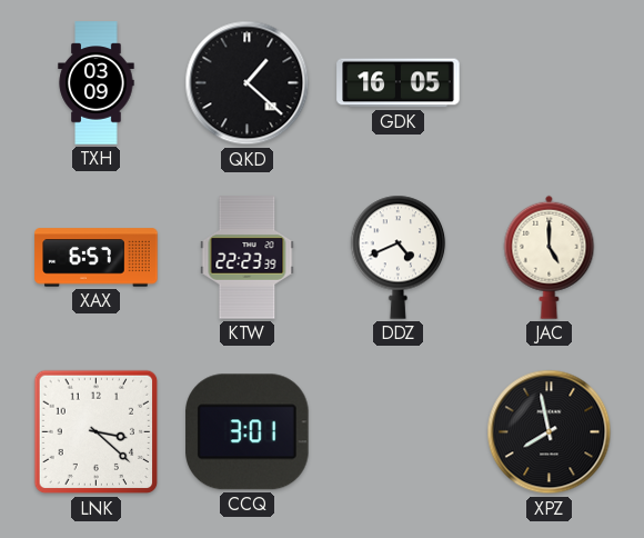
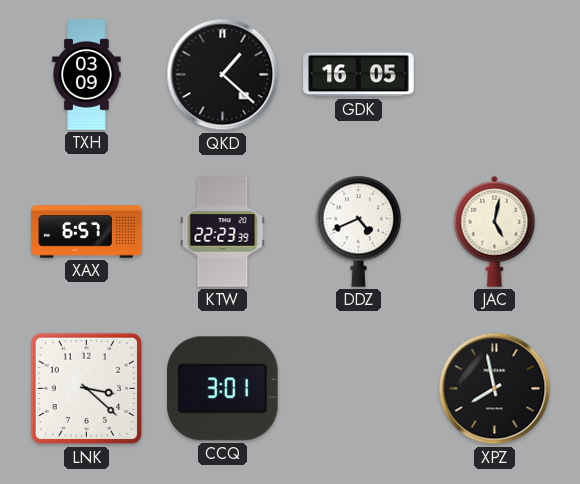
JAC: 5:00 -> 5:02 (495, 231)
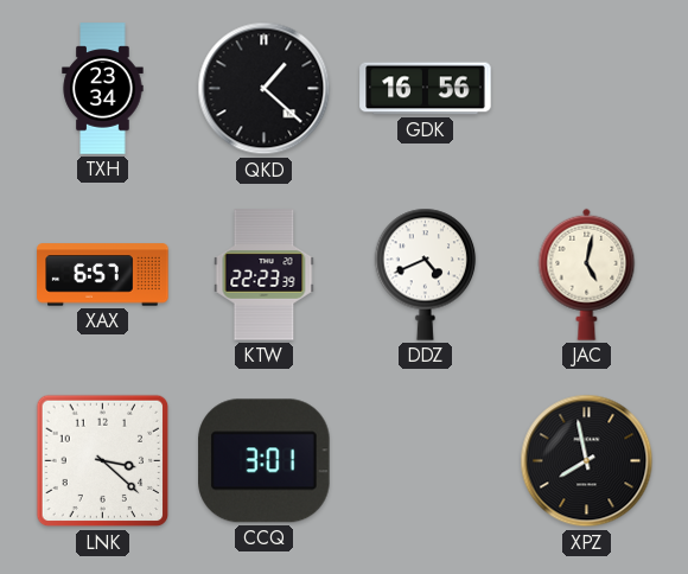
TXH: 03:09 -> 23:34 (103, 89)
GDK: 16:05 -> 16:56 (426, 89)
